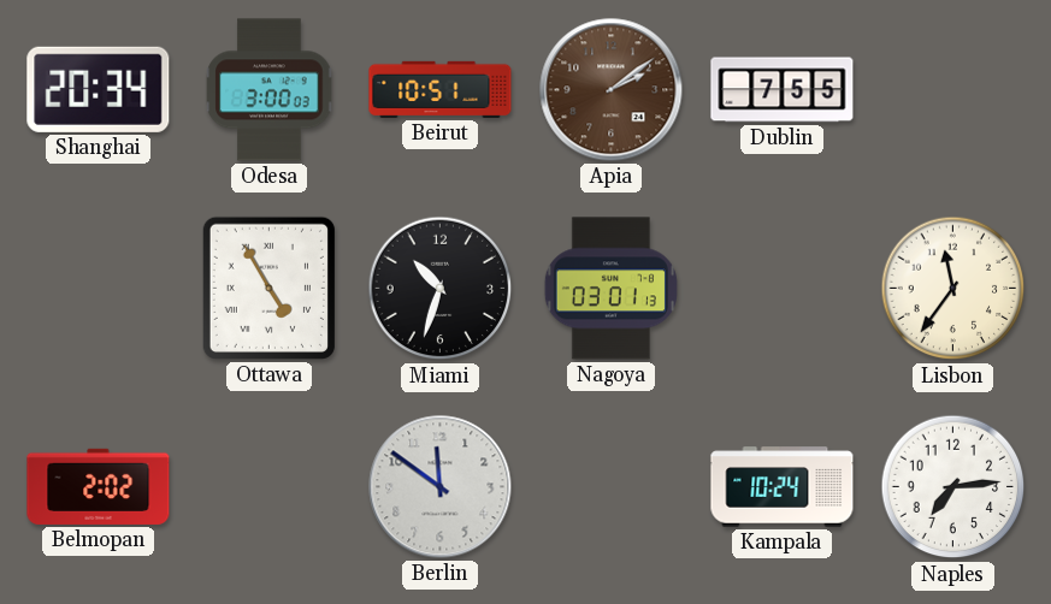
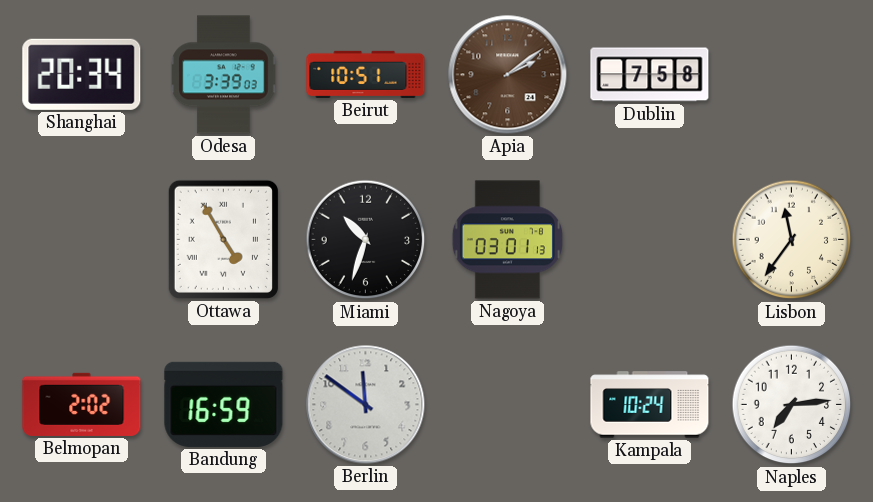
Odesa: 3:00 -> 3:39 (224, 75)
Dublin: 7:55 -> 7:58 (650, 75)
Bandung: none -> 16:59 (224, 404)
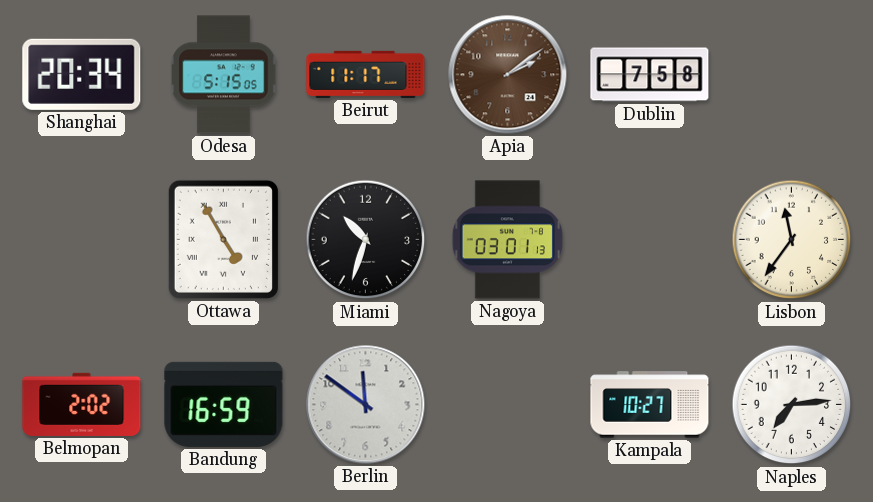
Odesa: 3:39 -> 5:15 (224, 75)
Beirut: 10:51 -> 11:17 (366, 74)
Kampala: 10:24 -> 10:27 (650, 405)
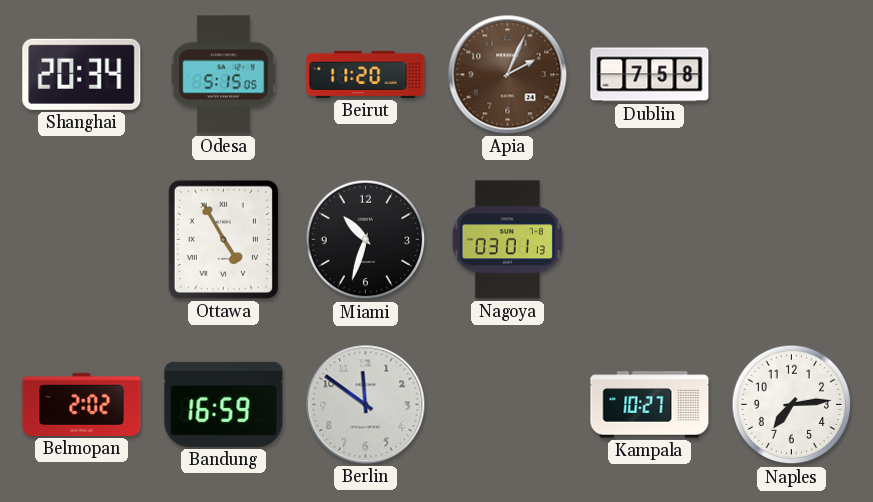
Beirut: 11:17 -> 11:20 (366, 74)
Apia: 2:09 -> 2:04 (508, 75)
Lisbon: 11:36 -> none (792, 240)
